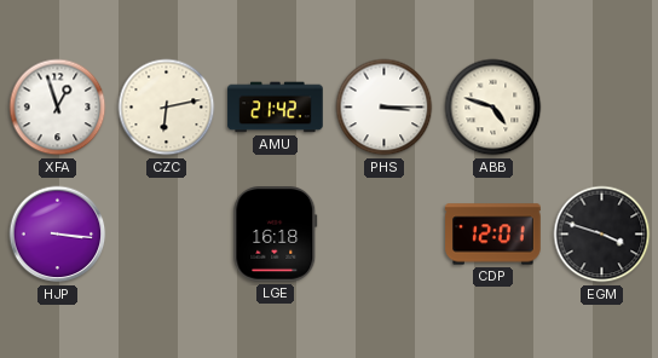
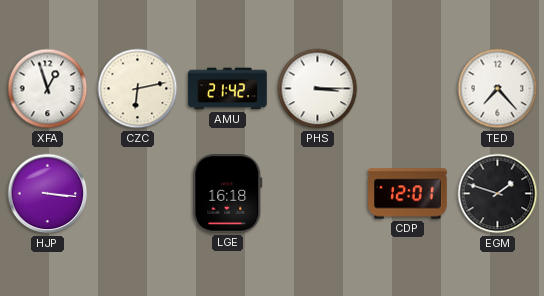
ABB: 4:48 -> none (493, 108)
TED: none -> 7:23 (498, 89)
EGM: 3:48 -> 1:48 (498, 194)
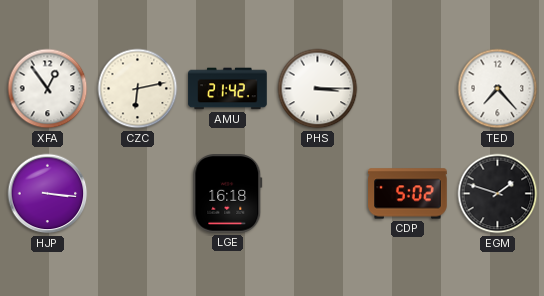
XFA: 12:57 -> 12:54 (48, 89)
CDP: 12:01 -> 5:02 (408, 194)
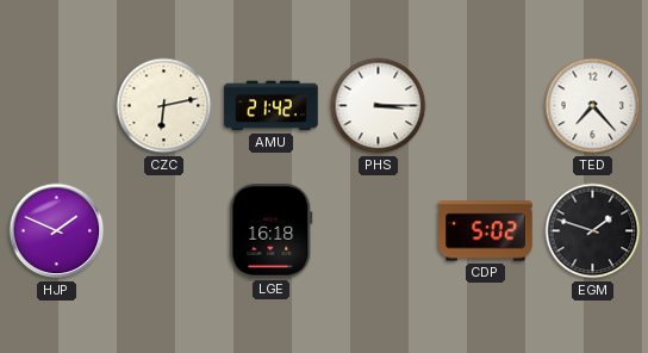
XFA: 12:54 -> none (48, 89)
HJP: 3:16 -> 1:49 (57, 231)
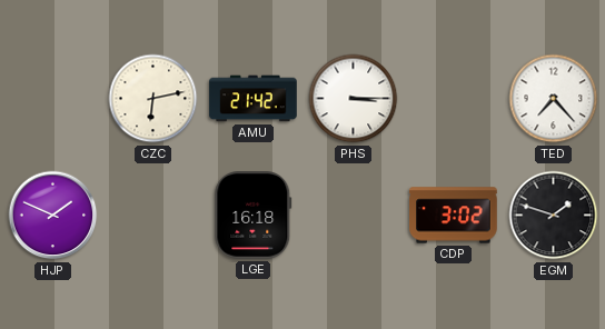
CDP: 5:02 -> 3:02 (454, 216)
